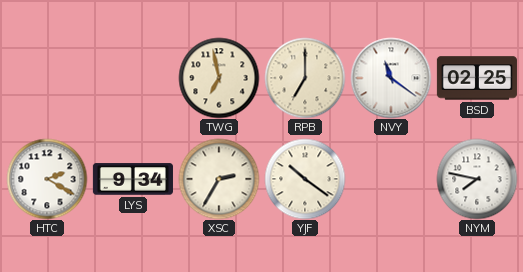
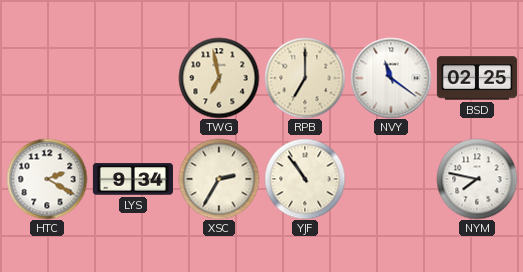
YJF: 10:21 -> 10:54 (305, 179)
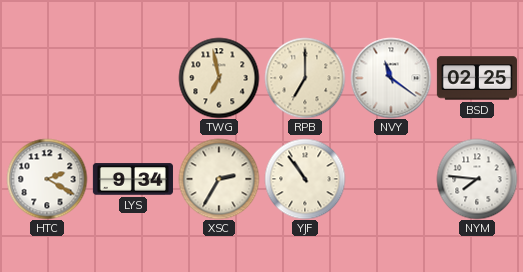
NYM: 7:47 -> 7:46 (477, 179)
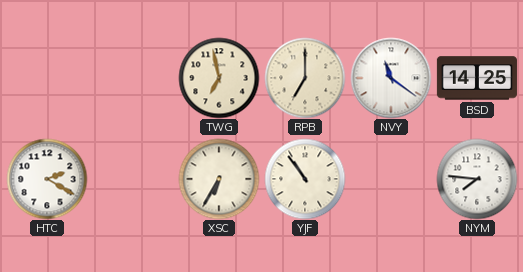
BSD: 02:25 -> 14:25 (477, 78)
LYS: 9:34 -> none (133, 179)
XSC: 2:35 -> 6:35 (219, 179)
